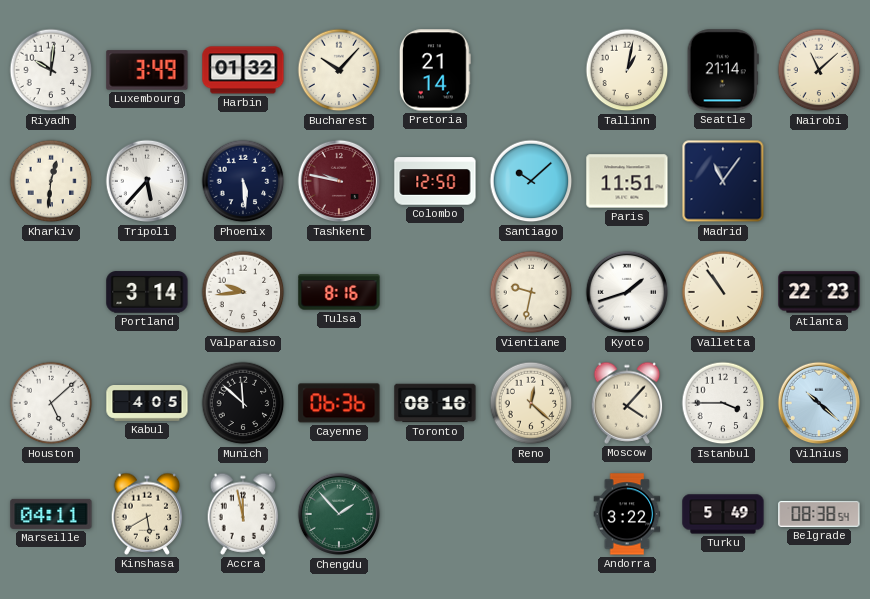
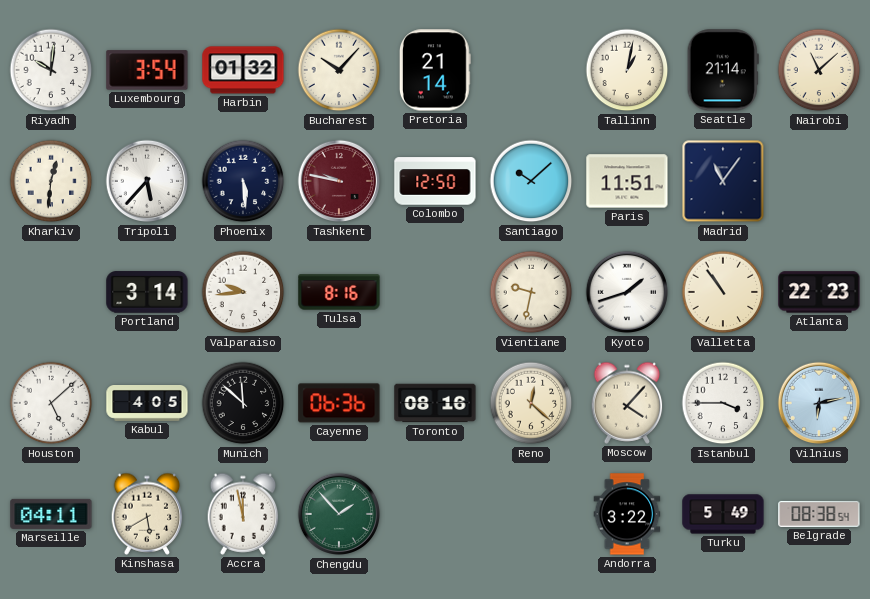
Luxembourg: 3:49 -> 3:54 (147, 70)
Vilnius: 10:22 -> 6:13 (819, 403)
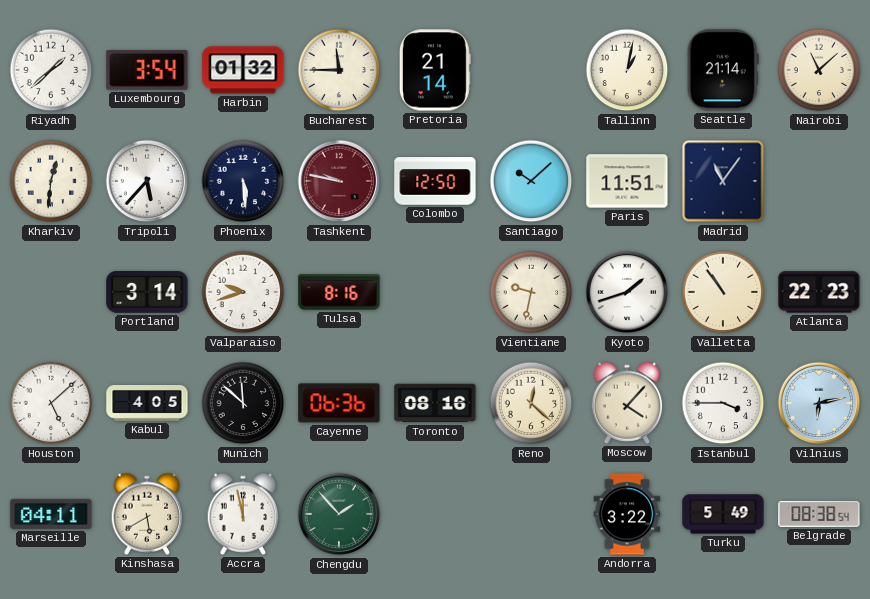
Riyadh: 10:01 -> 1:38 (51, 70)
Bucharest: 10:07 -> 11:45 (339, 70)
Valparaiso: 9:44 -> 9:42 (243, 292)
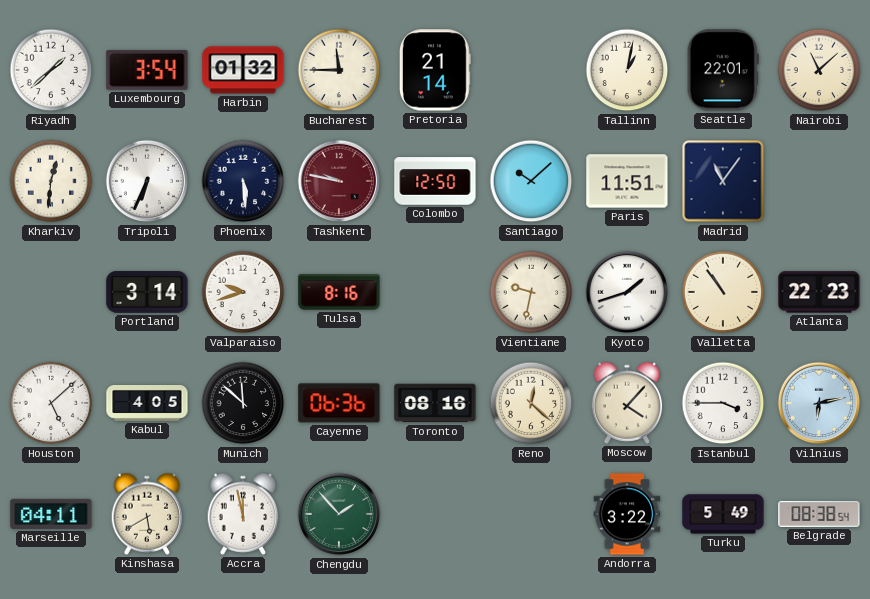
Seattle: 21:14 -> 22:01 (723, 70)
Tripoli: 5:37 -> 6:34 (147, 181)
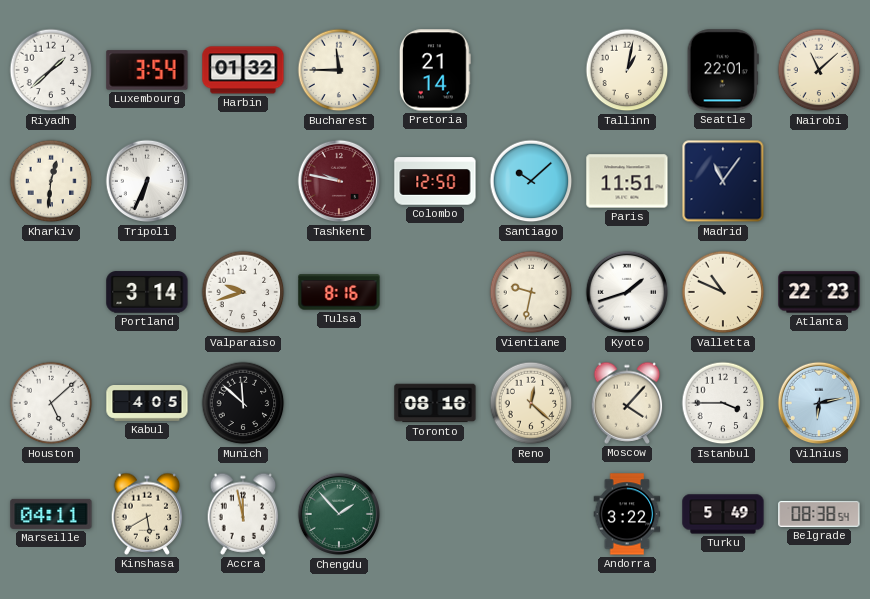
Phoenix: 5:29 -> none (243, 181)
Valletta: 10:54 -> 10:49 (723, 292)
Cayenne: 06:36 -> none (339, 403)
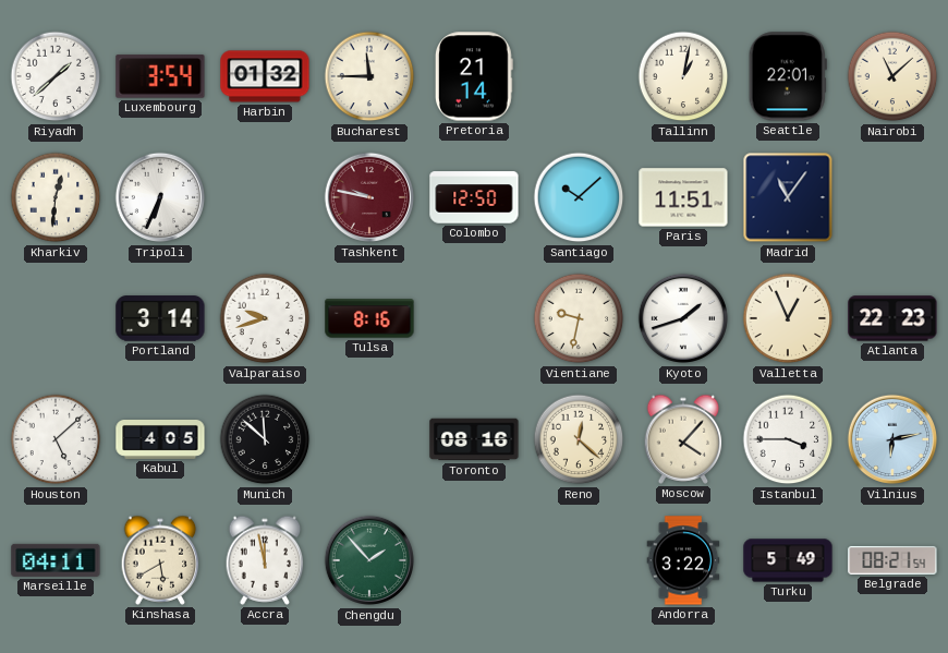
Valletta: 10:49 -> 12:56 (788, 318)
Belgrade: 08:38 -> 08:21 (892, 560)
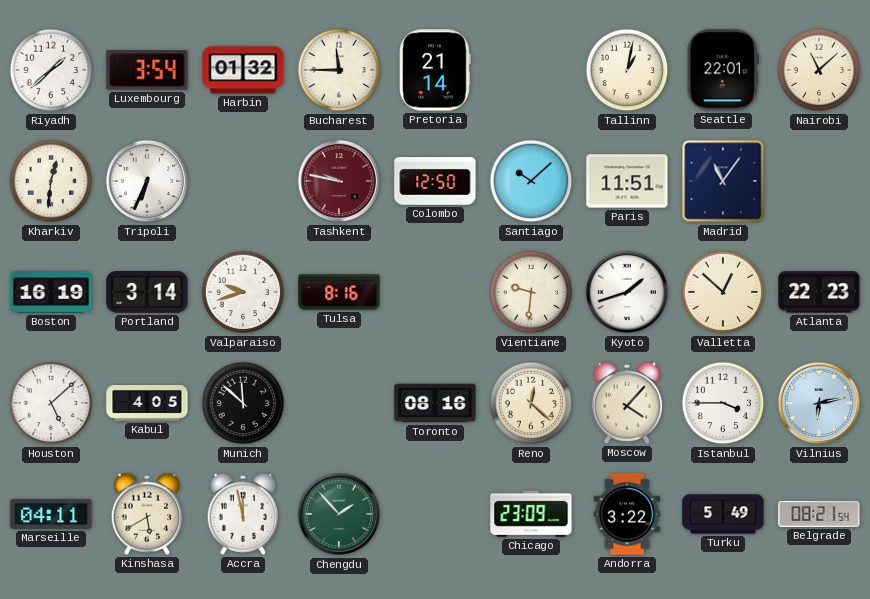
Boston: none -> 16:19 (51, 292)
Vientiane: 9:32 -> 9:31 (531, 292)
Valletta: 12:56 -> 12:52 (723, 292)
Chicago: none -> 23:09 (531, 514)
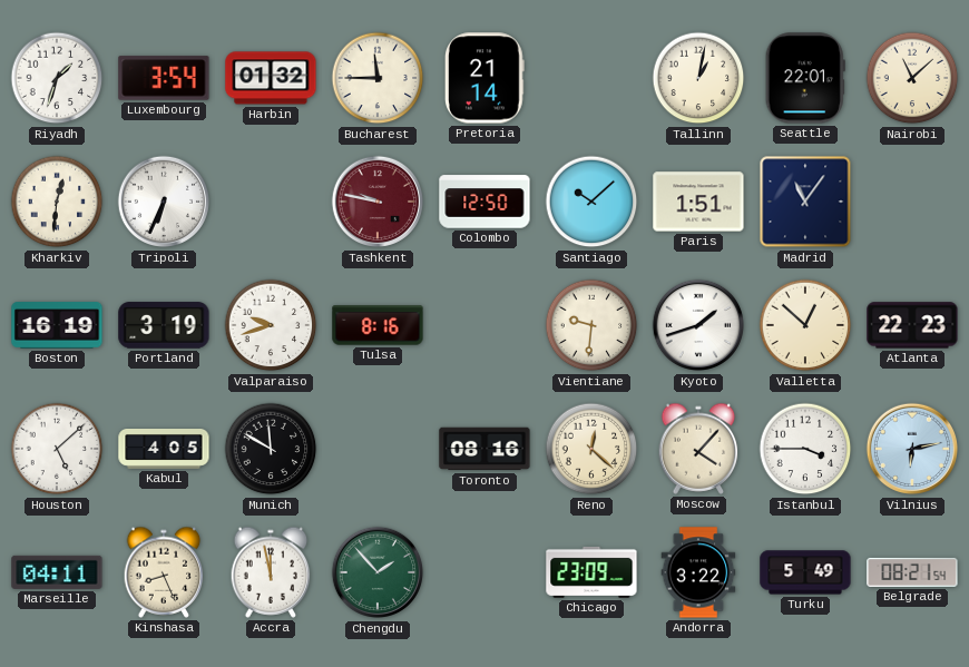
Riyadh: 1:38 -> 1:33 (57, 78)
Paris: 11:51 -> 1:51 (698, 202)
Portland: 3:14 -> 3:19 (164, 325)
Munich: 11:52 -> 11:50 (271, 449)
Kinshasa: 5:40 -> 8:26 (164, 572)
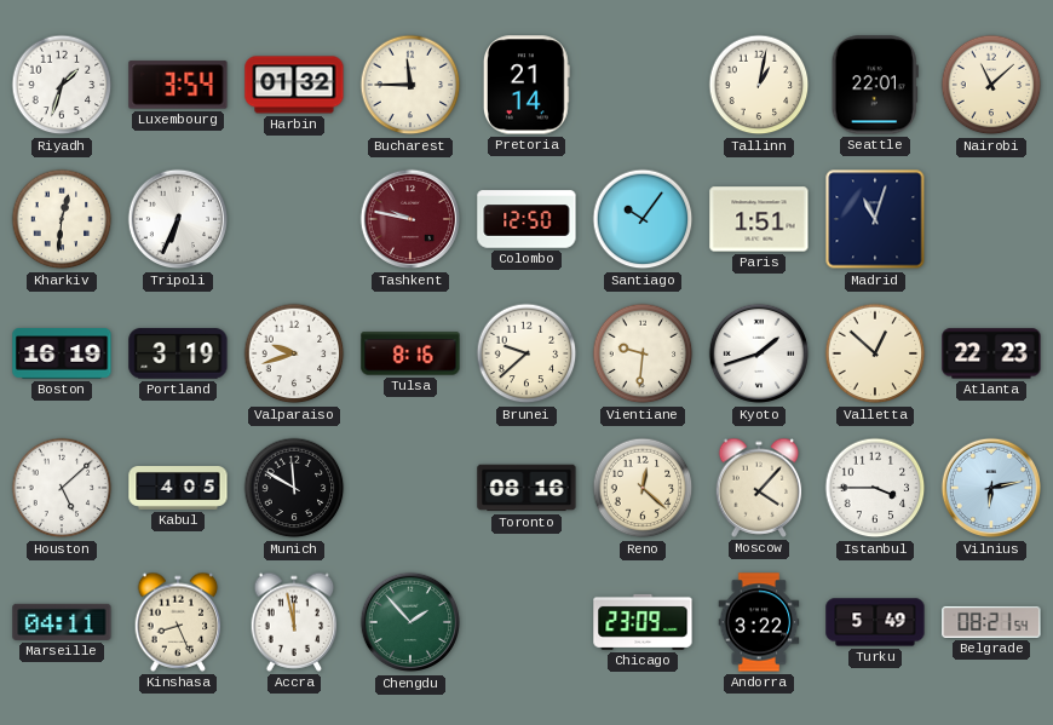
Santiago: 10:08 -> 10:06 (643, 219)
Madrid: 11:06 -> 11:03 (875, 219)
Brunei: none -> 9:38 (526, 353)
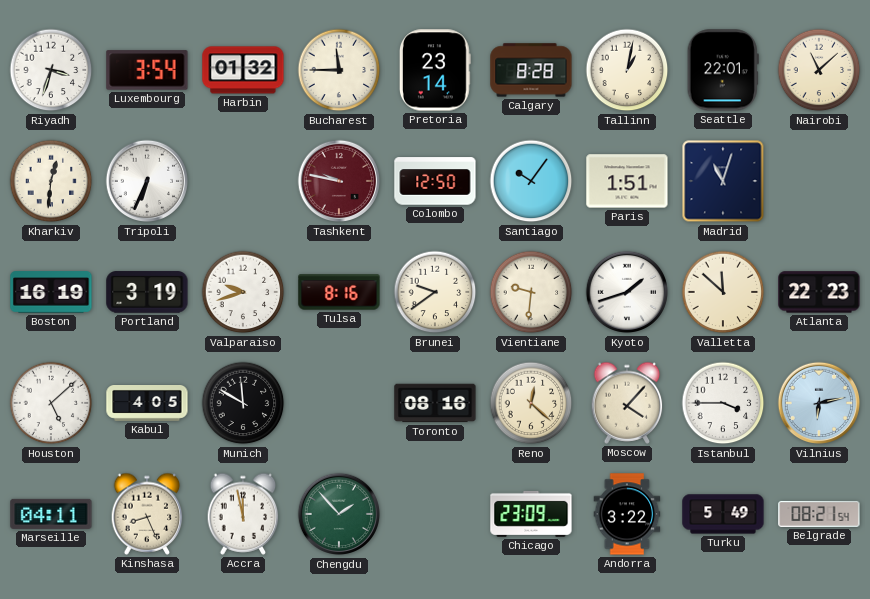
Riyadh: 1:33 -> 3:33 (51, 70)
Pretoria: 21:14 -> 23:14 (435, 70)
Calgary: none -> 8:28 (531, 70)
Brunei: 9:38 -> 9:39 (435, 292)
Valletta: 12:52 -> 11:52 (723, 292)
